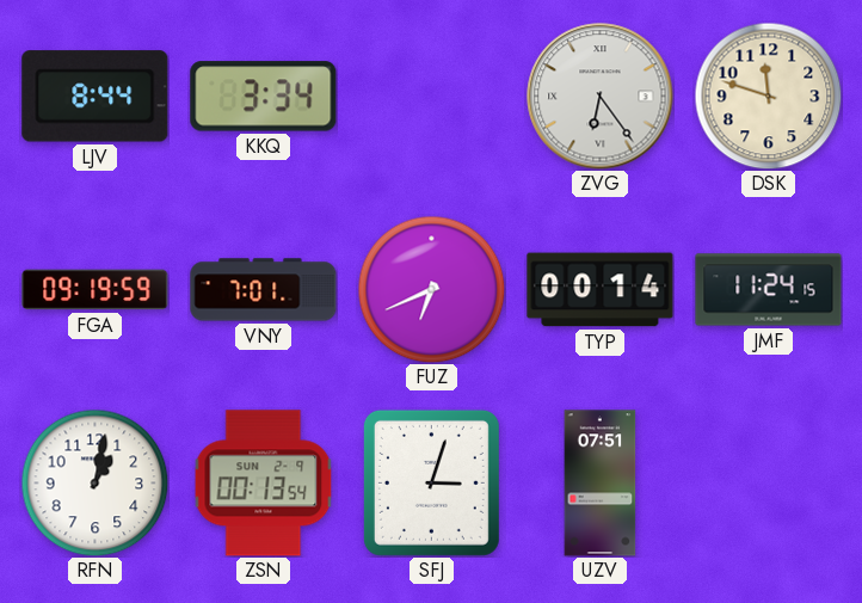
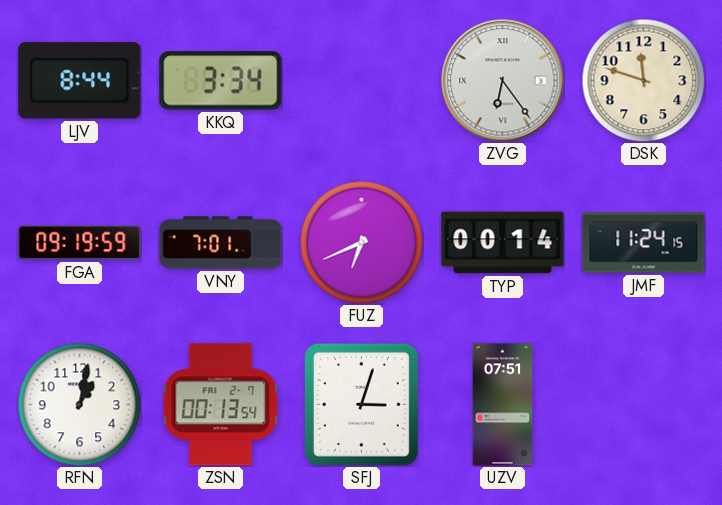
ZSN date: SUN 2-9 -> FRI 2-7 (221, 405)
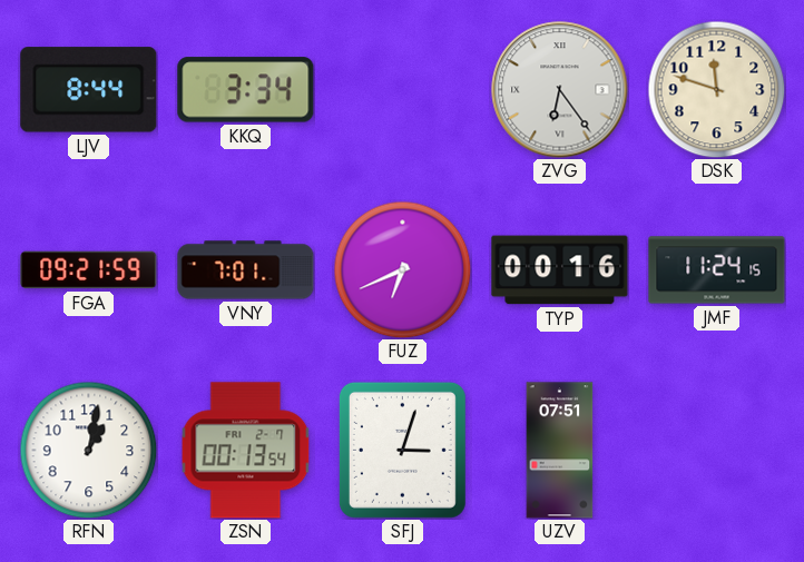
FGA: 09:19 -> 09:21 (89, 270)
TYP: 00:14 -> 00:16 (560, 270)
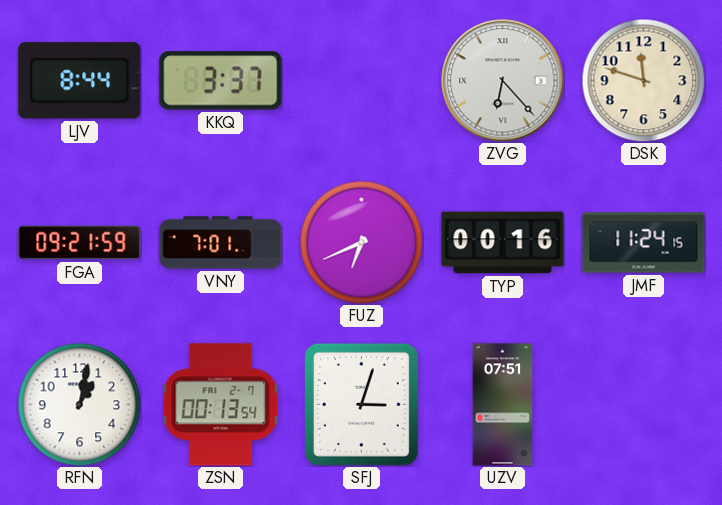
KKQ: 3:34 -> 3:37 (221, 81)
ZVG: 6:24 -> 6:23 (503, 81)
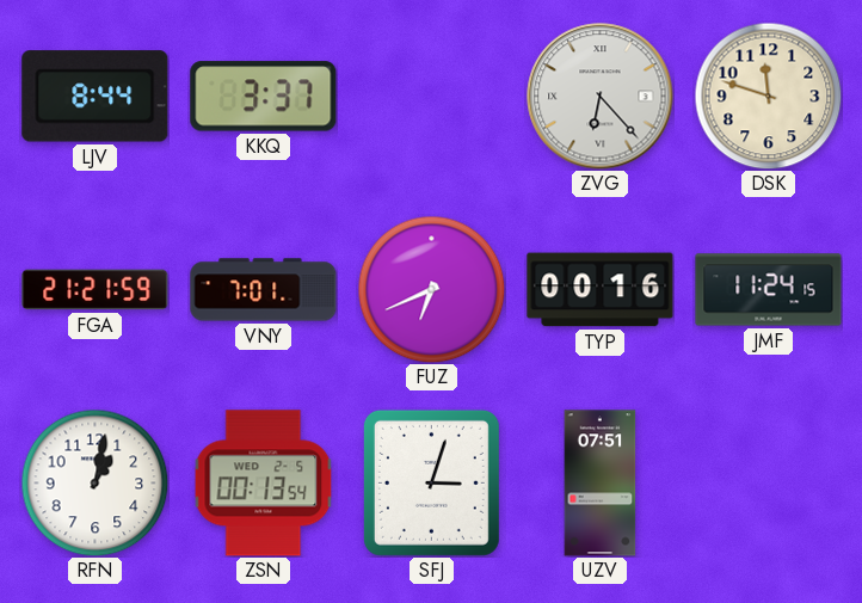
FGA: 09:21 -> 21:21 (96, 290)
ZSN date: FRI 2-7 -> WED 2-5 (264, 484)
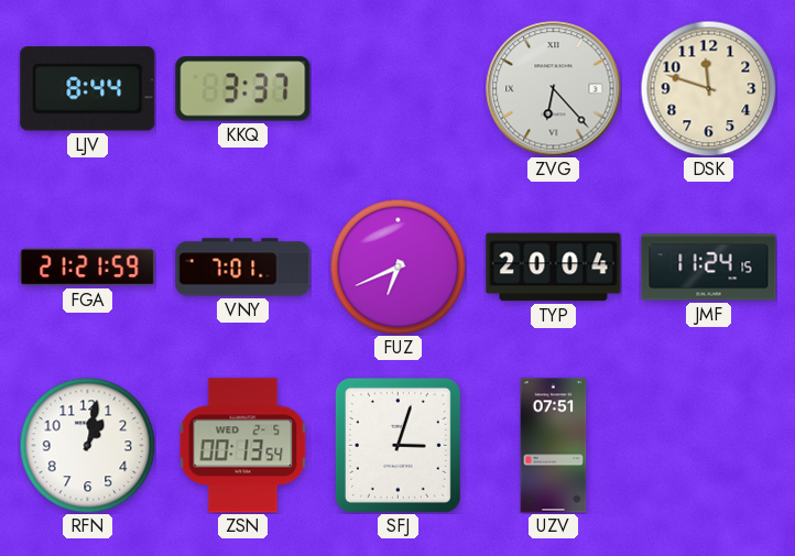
TYP: 00:16 -> 20:04 (554, 268)
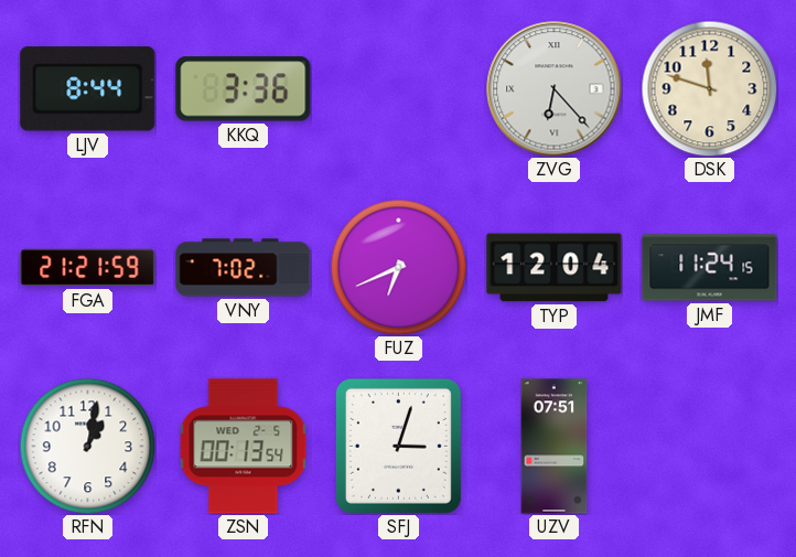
KKQ: 3:37 -> 3:36 (244, 89)
VNY: 7:01 -> 7:02 (244, 268)
TYP: 20:04 -> 12:04 (555, 268)
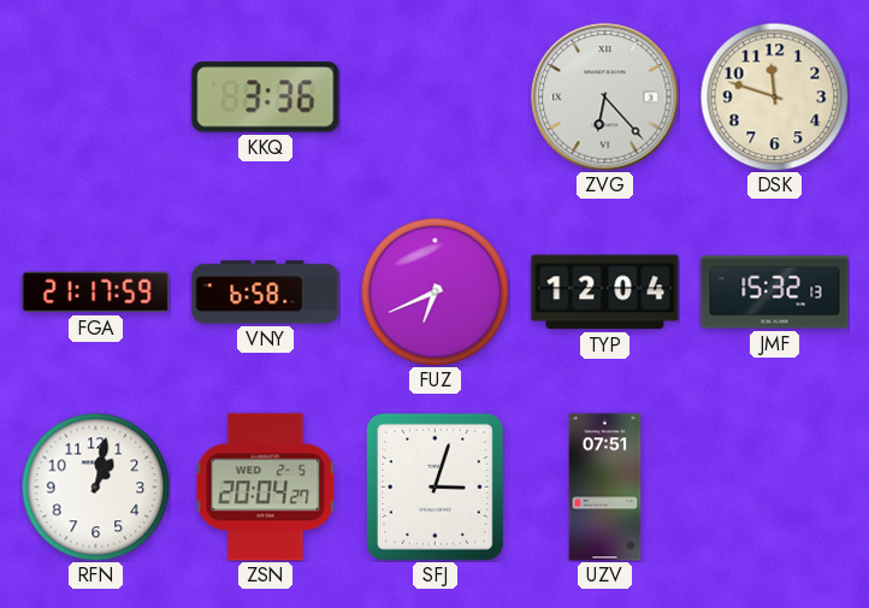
LJV: 8:44 -> none (88, 89)
FGA: 21:21 -> 21:17 (96, 293)
VNY: 7:02 -> 6:58 (266, 293)
JMF: 11:24 -> 15:32 (775, 293)
ZSN: 00:13 -> 20:04 (266, 488)
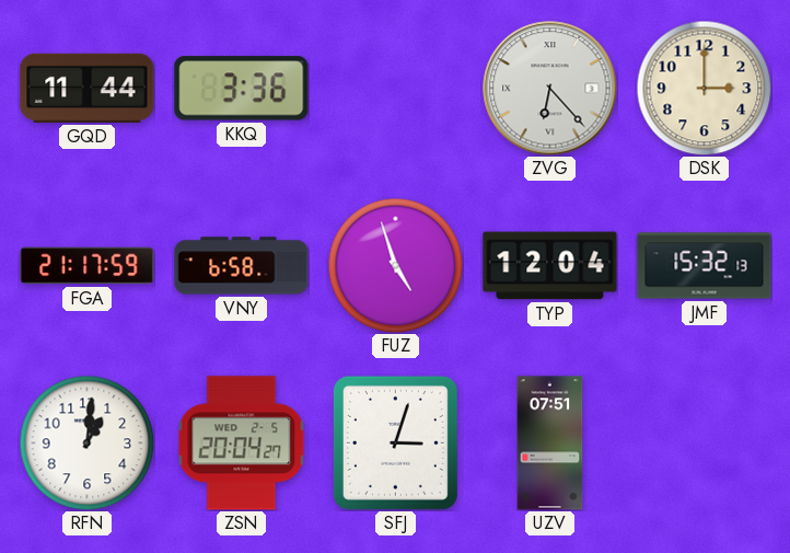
GQD: none -> 11:44 (88, 88)
DSK: 11:48 -> 3:00 (704, 88)
FUZ: 6:41 -> 4:57 (395, 265)
RFN: 1:02 -> 1:01 (86, 442)
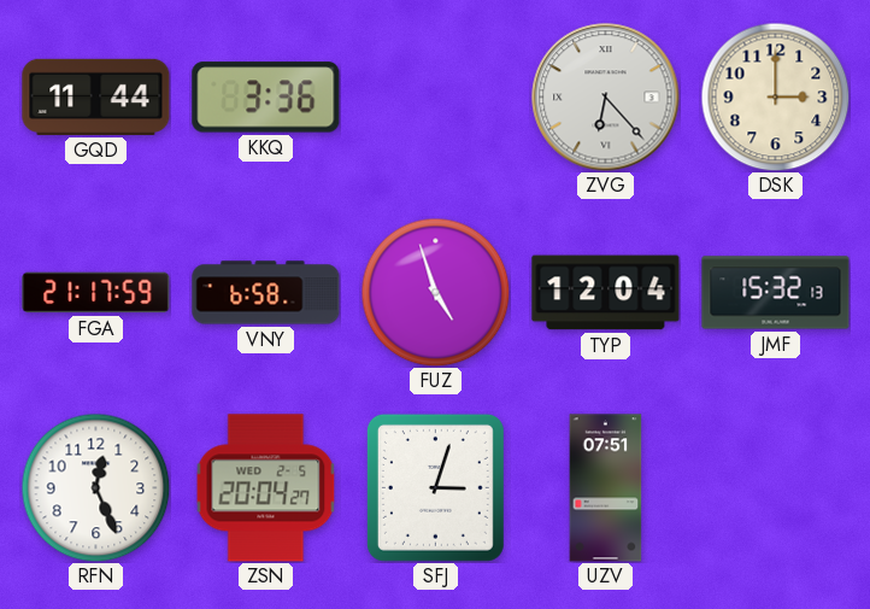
RFN: 1:01 -> 12:26 (95, 487)
